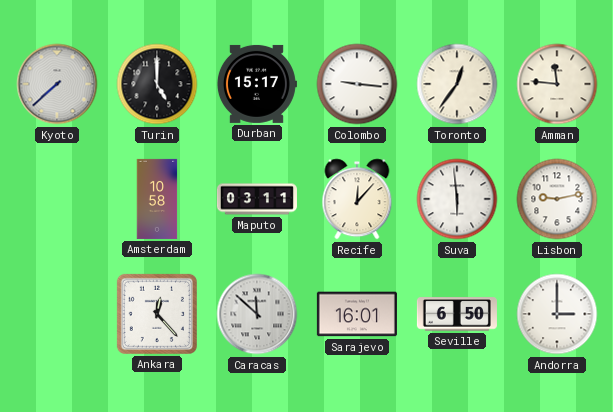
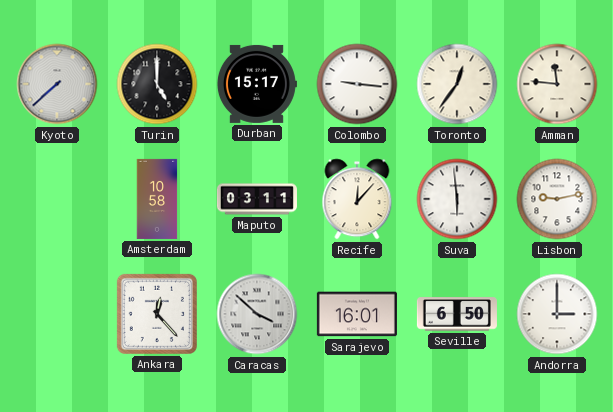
Caracas: 11:52 -> 3:52 (257, 314)
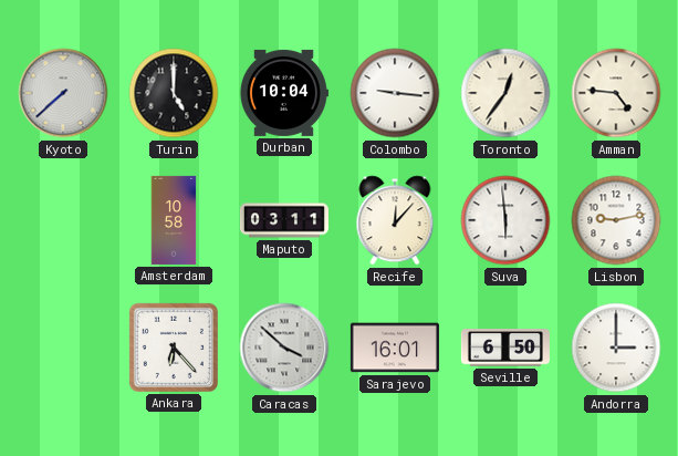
Durban: 15:17 -> 10:04 (283, 93)
Amman: 11:46 -> 4:46 (616, 93)
Ankara: 12:23 -> 6:23 (174, 348)
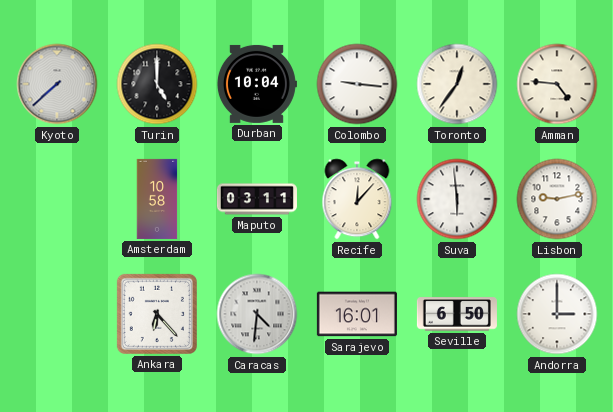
Caracas: 3:52 -> 4:31 (257, 314)
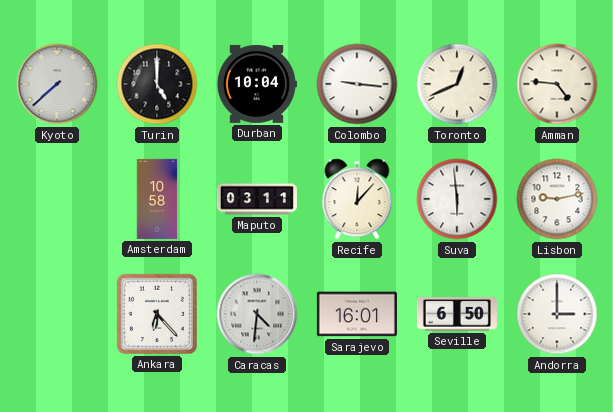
Toronto: 12:36 -> 12:41 (457, 84)
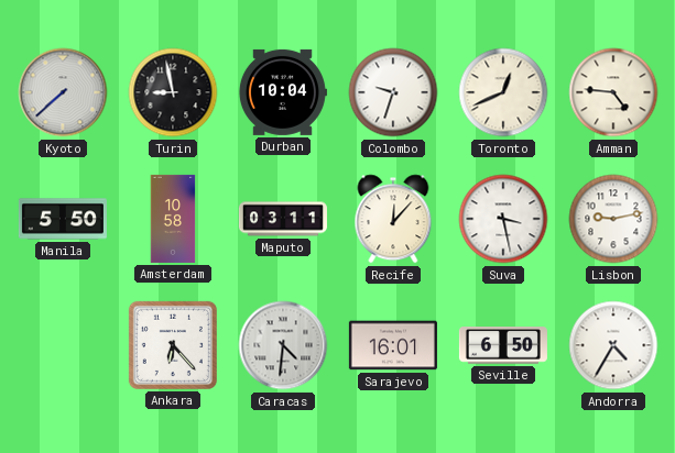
Turin: 5:00 -> 8:58 (173, 92)
Colombo: 9:16 -> 9:33 (393, 92)
Manila: none -> 5:50 (63, 219)
Suva: 5:59 -> 3:28 (503, 219)
Andorra: 3:00 -> 4:35 (613, 345)
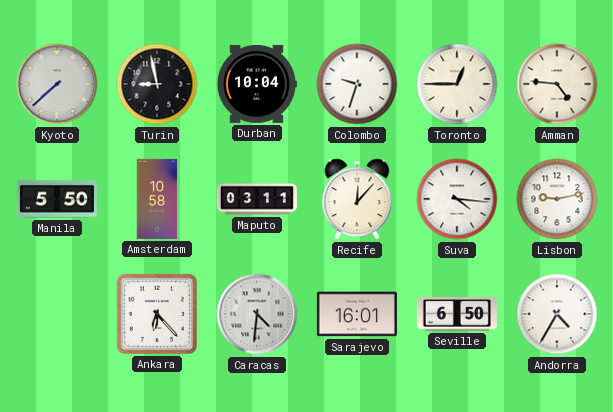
Toronto: 12:41 -> 12:45 (457, 84)
Suva: 3:28 -> 4:16 (457, 199)
